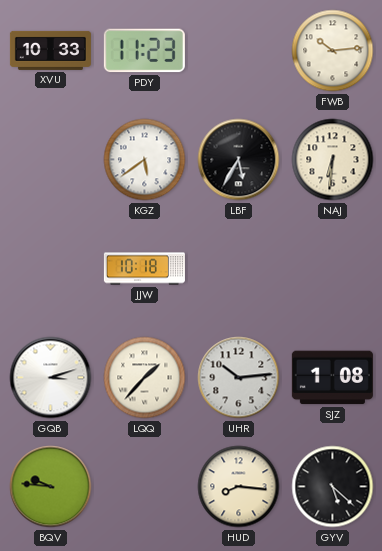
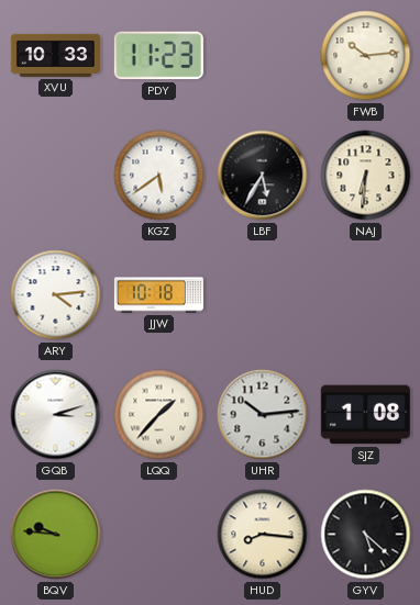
ARY: none -> 4:14 (56, 295)
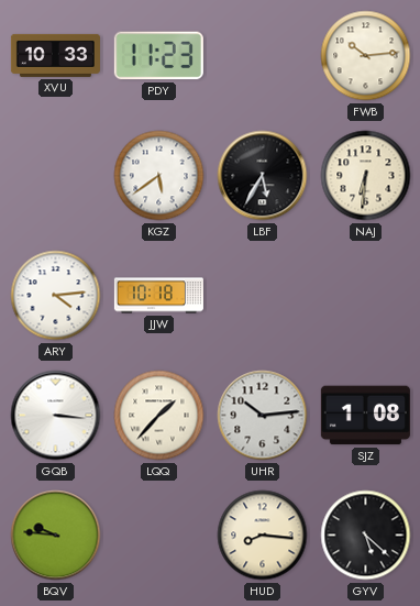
GQB: 3:12 -> 3:16 (56, 416)
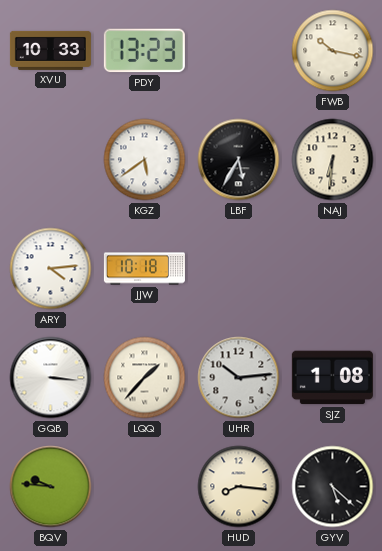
PDY: 11:23 -> 13:23 (144, 51)
FWB: 10:14 -> 10:17 (333, 51)
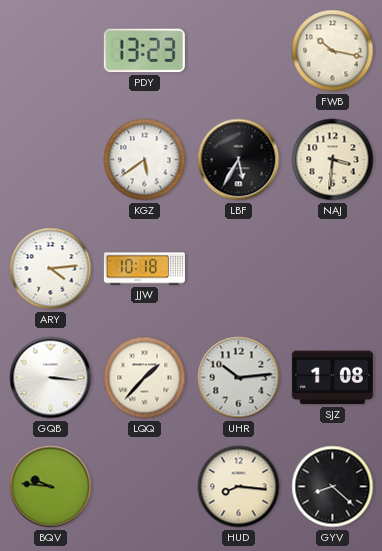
XVU: 10:33 -> none (50, 50)
NAJ: 6:31 -> 3:31 (333, 160)
GYV: 5:22 -> 8:22 (333, 487)
